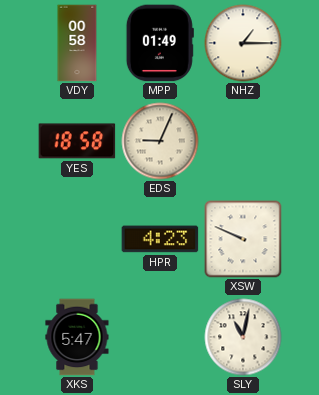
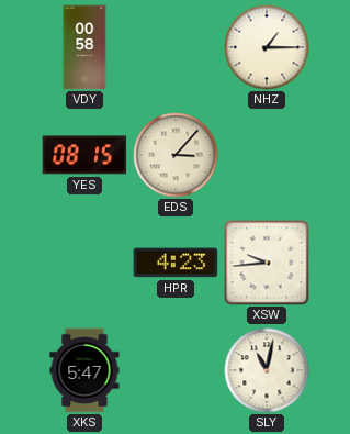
MPP: 01:49 -> none (160, 43)
YES: 18:58 -> 08:15 (84, 155)
EDS: 9:04 -> 3:07 (176, 155)
XSW: 9:49 -> 9:44 (267, 263)
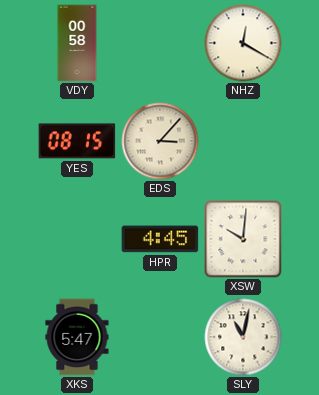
NHZ: 1:15 -> 12:20 (243, 43)
HPR: 4:23 -> 4:45 (160, 239)
XSW: 9:44 -> 10:01 (243, 239)
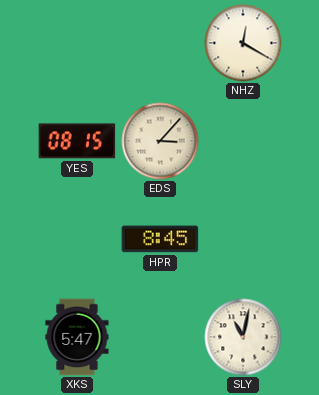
VDY: 00:58 -> none (77, 43)
HPR: 4:45 -> 8:45 (160, 239)
XSW: 10:01 -> none (243, 239)
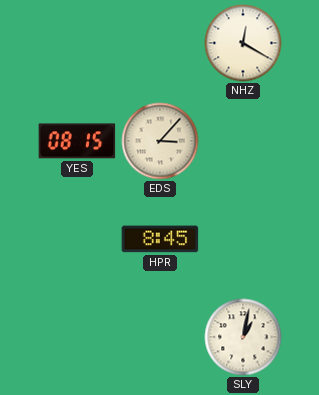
XKS: 5:47 -> none (77, 337)
SLY: 11:02 -> 1:02 (243, 337)
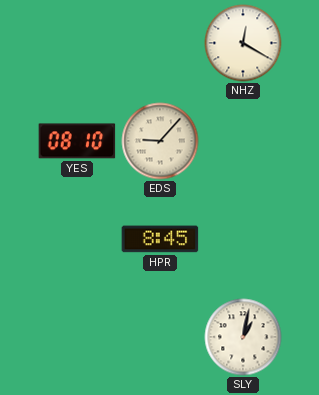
YES: 08:15 -> 08:10 (77, 141)
EDS: 3:07 -> 9:07 (160, 141)
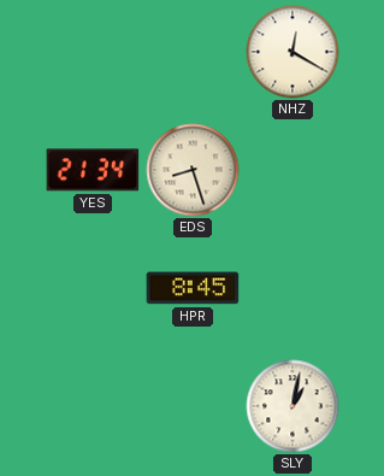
YES: 08:10 -> 21:34 (93, 170)
EDS: 9:07 -> 8:27 (193, 170)
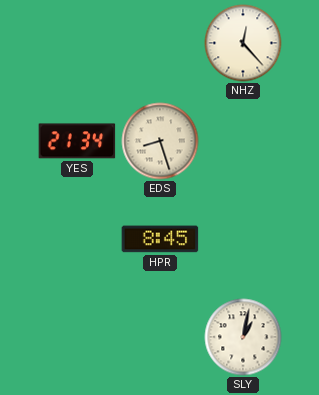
NHZ: 12:20 -> 12:23 (243, 43)
